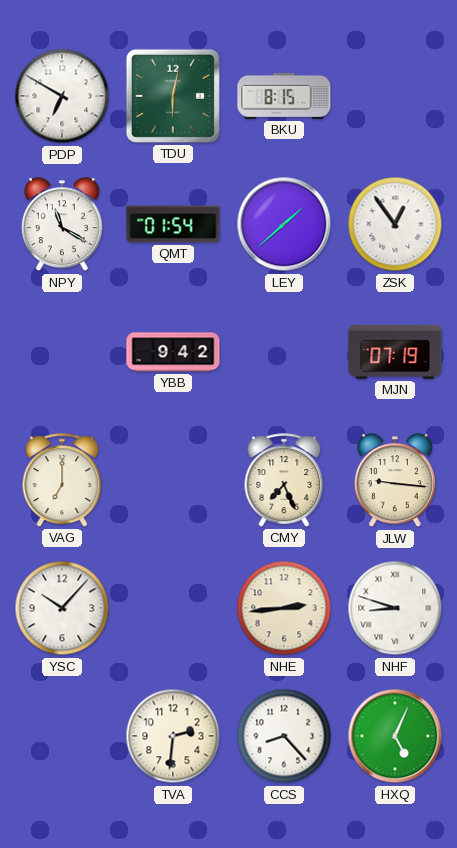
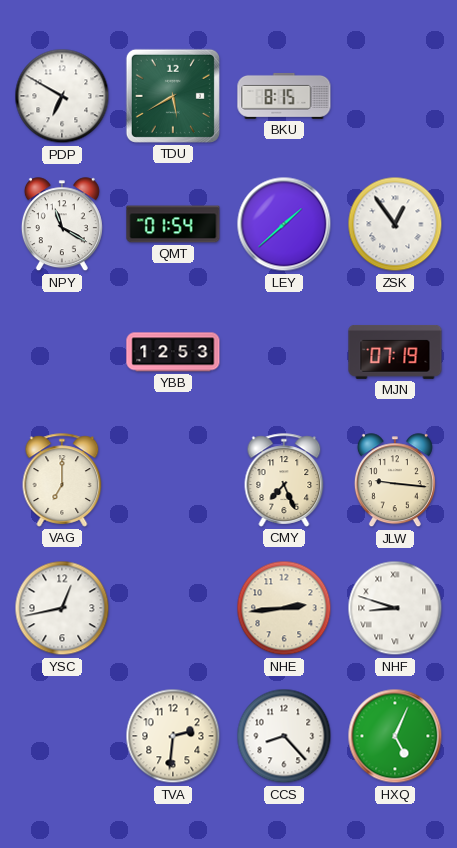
TDU: 6:02 -> 5:40 (173, 96)
YBB: 9:42 -> 12:53 (173, 352)
YSC: 10:07 -> 12:43 (62, 608)
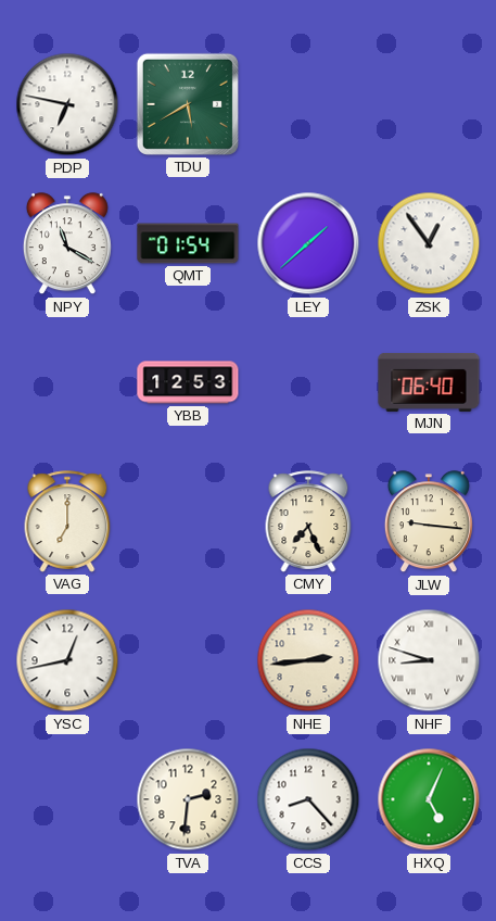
PDP: 6:50 -> 6:47 (67, 104)
BKU: 8:15 -> none (284, 96)
MJN: 07:19 -> 06:40 (429, 382)
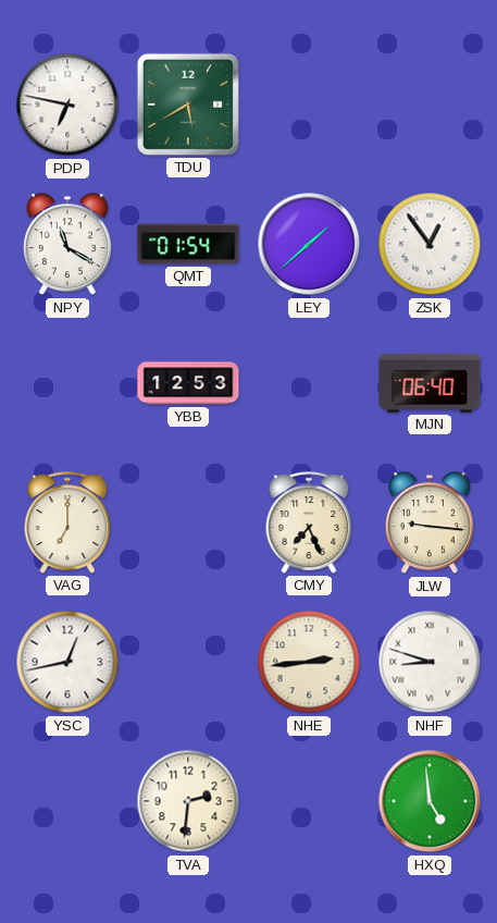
CCS: 8:23 -> none (308, 799)
HXQ: 5:04 -> 4:59 (430, 801)
